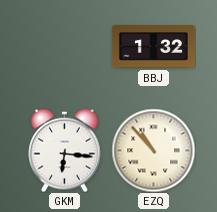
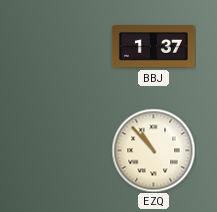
BBJ: 1:32 -> 1:37 (153, 47)
GKM: 6:16 -> none (65, 150)
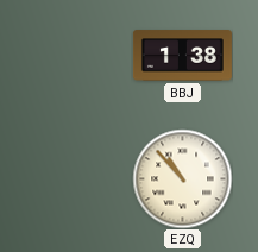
BBJ: 1:37 -> 1:38 (182, 56)
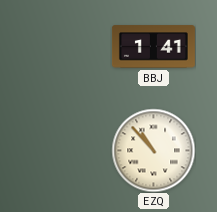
BBJ: 1:38 -> 1:41 (153, 47)
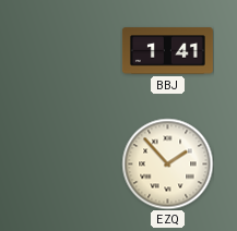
EZQ: 10:53 -> 1:53 (167, 163)
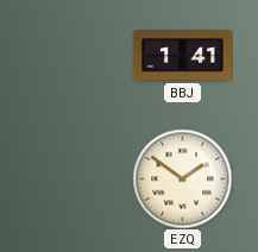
EZQ: 1:53 -> 1:51 (182, 178)
